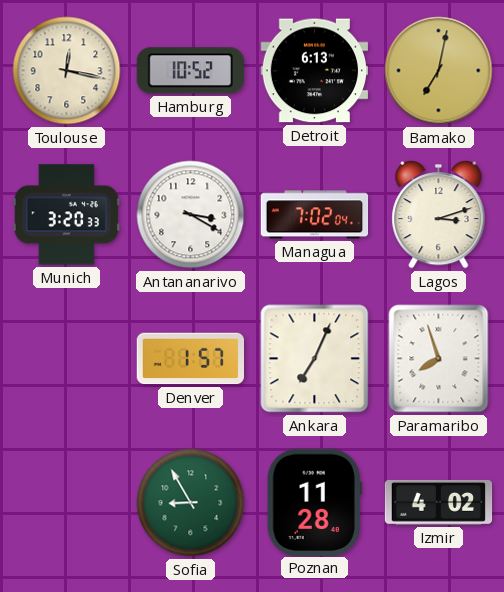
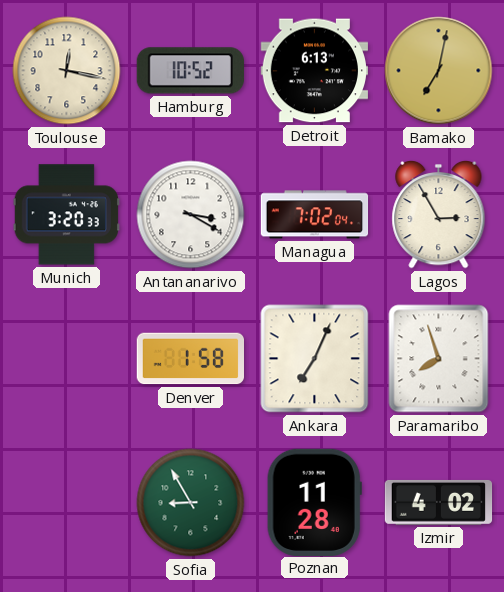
Lagos: 3:12 -> 2:55 (439, 214)
Denver: 1:57 -> 1:58 (190, 359)
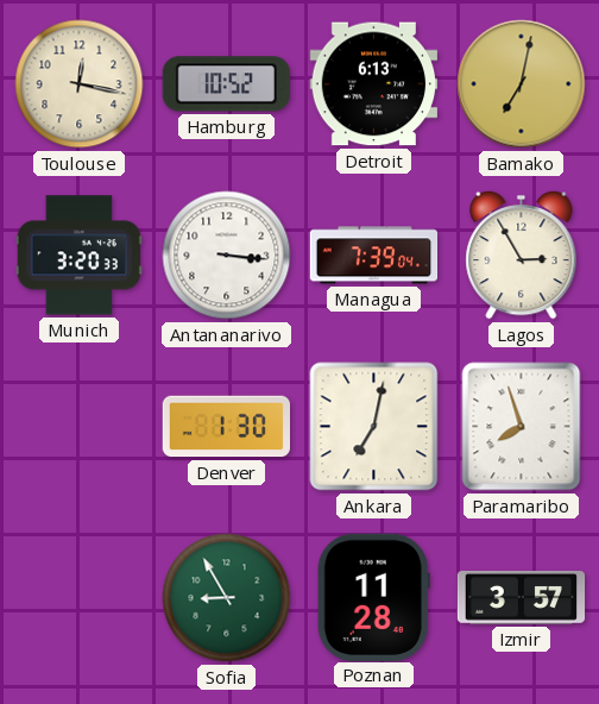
Antananarivo: 3:20 -> 3:16 (227, 256)
Managua: 7:02 -> 7:39 (374, 256)
Denver: 1:58 -> 1:30 (226, 427)
Ankara: 7:04 -> 7:02 (374, 427)
Izmir: 4:02 -> 3:57 (522, 598)
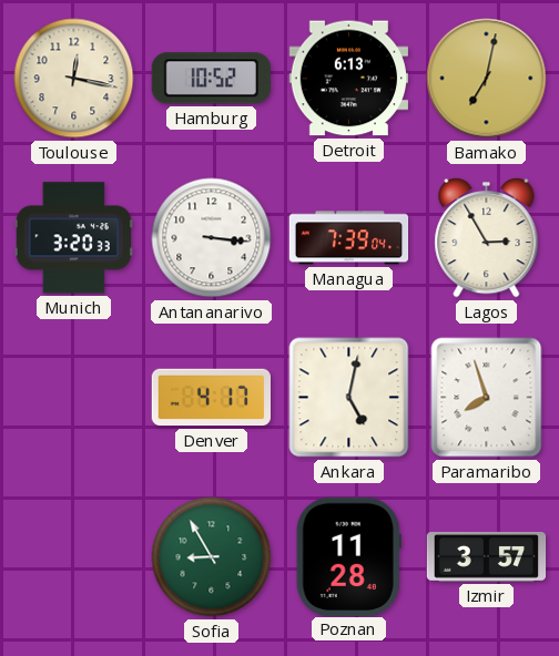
Denver: 1:30 -> 4:17 (211, 398)
Ankara: 7:02 -> 5:02 (349, 398)
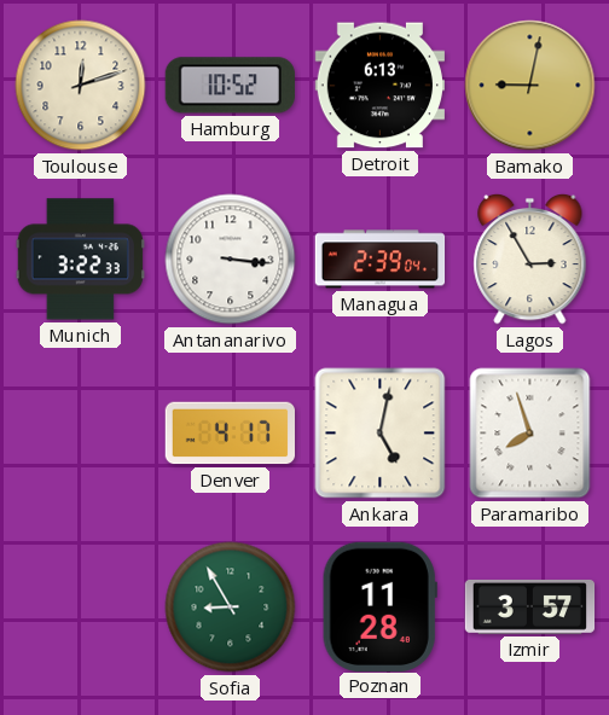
Toulouse: 12:17 -> 12:12 (81, 86)
Bamako: 7:02 -> 9:02 (530, 86)
Munich: 3:20 -> 3:22 (80, 260)
Managua: 7:39 -> 2:39 (381, 260)
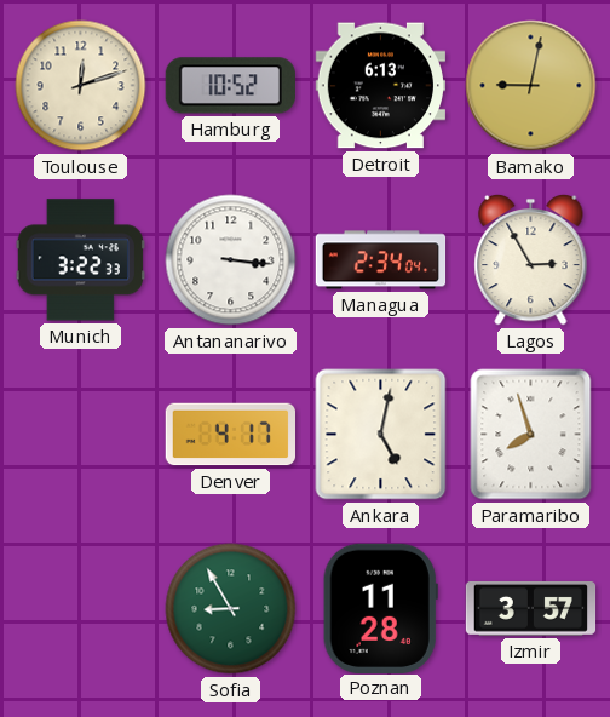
Managua: 2:39 -> 2:34 (381, 260)
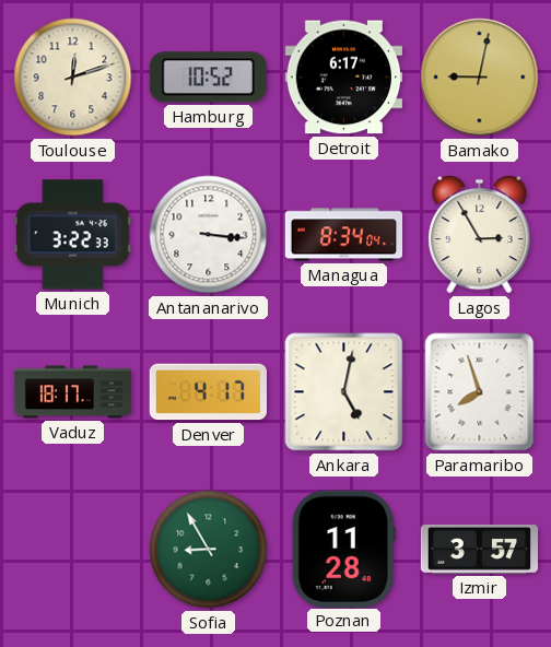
Detroit: 6:13 -> 6:17 (343, 78)
Managua: 2:34 -> 8:34 (344, 235)
Vaduz: none -> 18:17 (73, 392)
